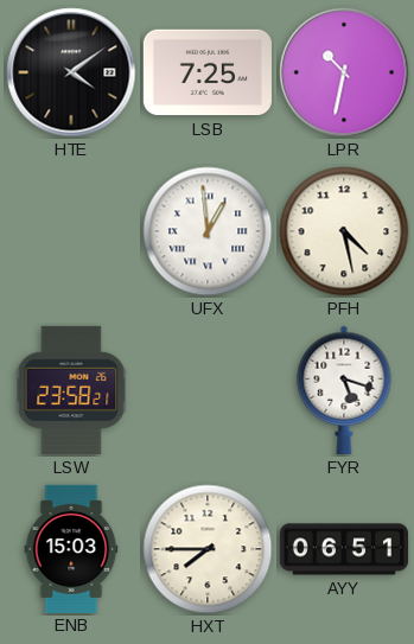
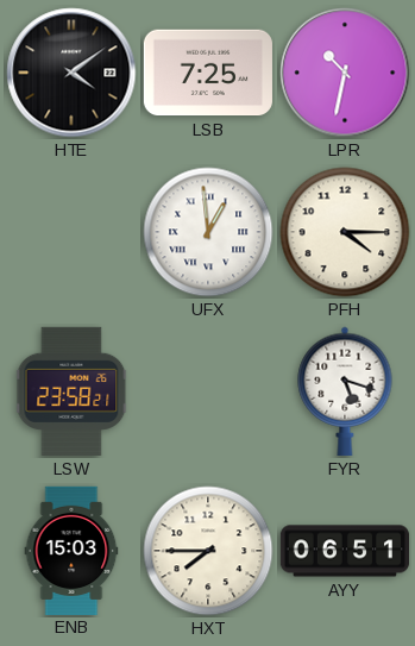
PFH: 4:28 -> 4:15 (345, 232)
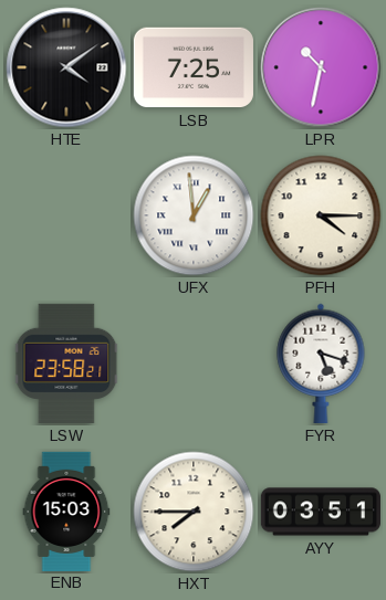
AYY: 06:51 -> 03:51 (320, 512)
